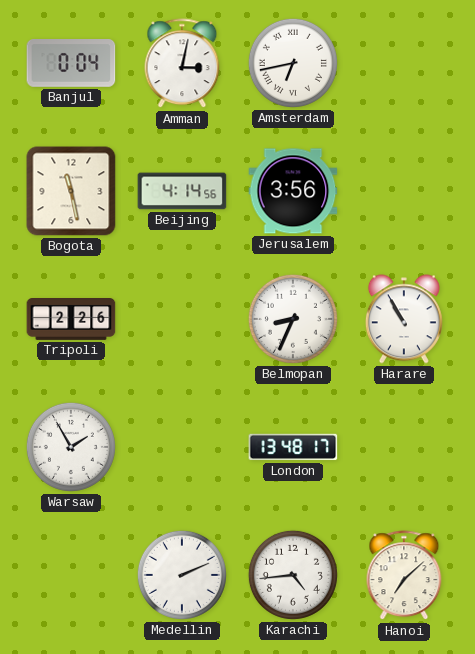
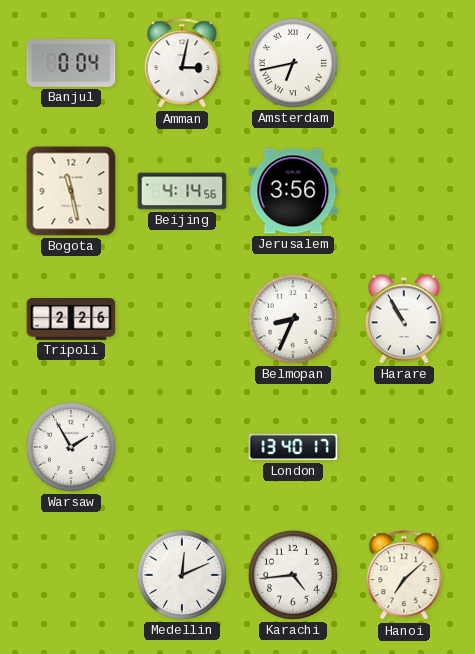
London: 13:48 -> 13:40 (293, 447)
Medellin: 2:11 -> 12:11 (182, 575)
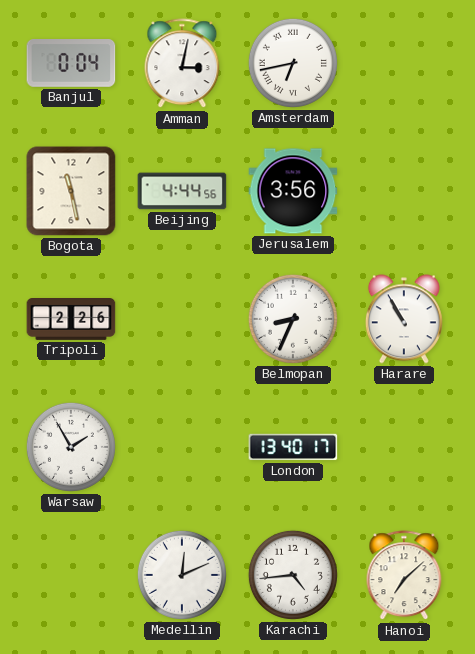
Beijing: 4:14 -> 4:44 (182, 191)
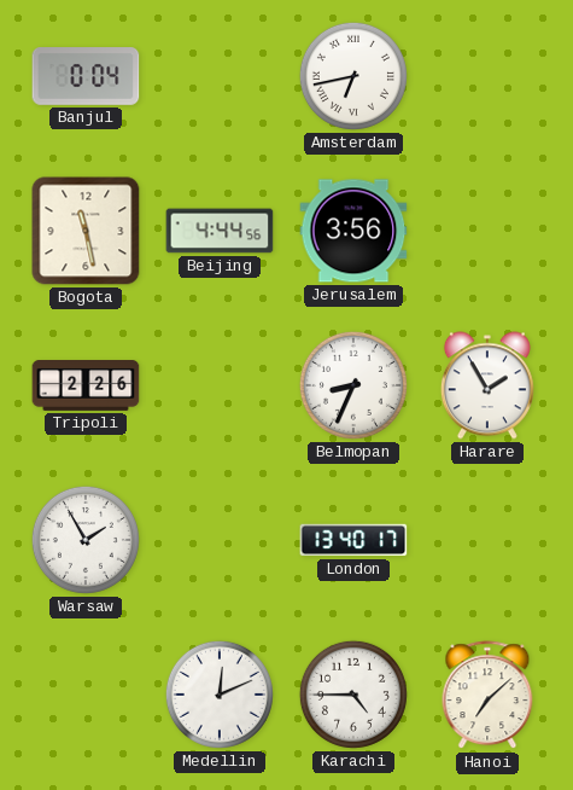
Amman: 3:02 -> none (182, 64)
Harare: 10:55 -> 1:55 (487, 385)
Karachi: 4:44 -> 4:45 (353, 695)
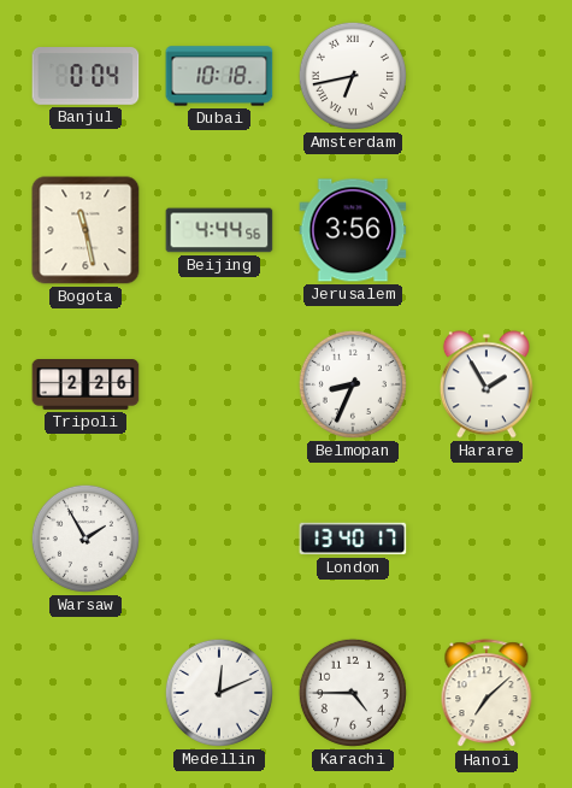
Dubai: none -> 10:18 (219, 76)
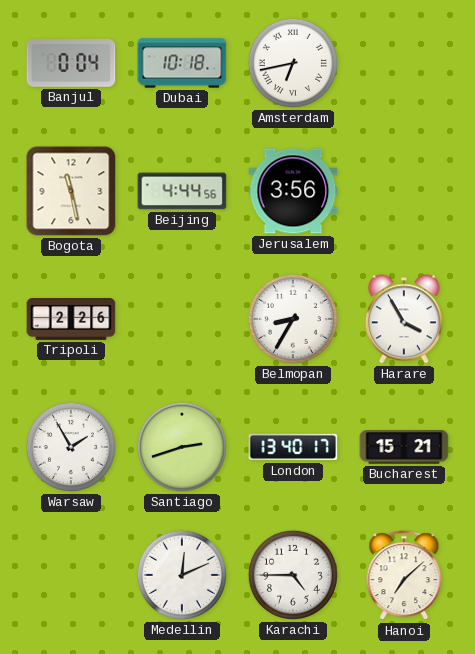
Belmopan: 8:34 -> 8:35 (293, 319)
Harare: 1:55 -> 3:55 (404, 319)
Santiago: none -> 2:42 (182, 447)
Bucharest: none -> 15:21 (404, 447)
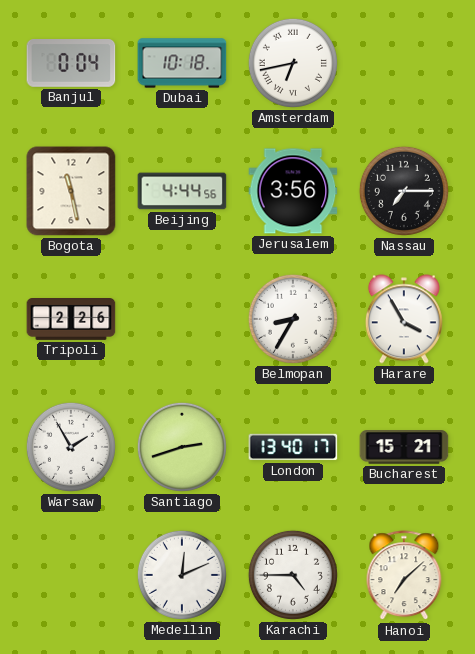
Nassau: none -> 7:15 (404, 191)
